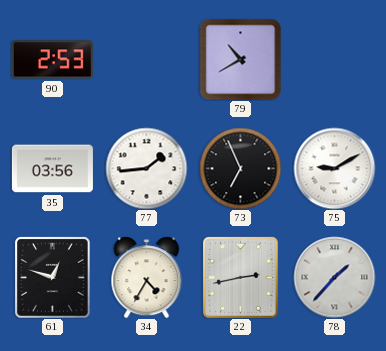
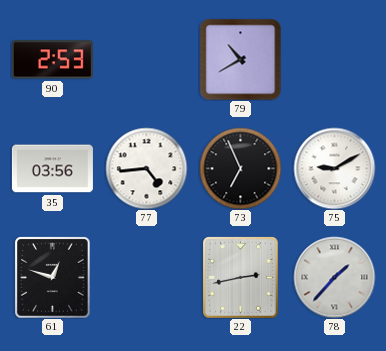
77: 1:44 -> 4:44 (146, 168)
34: 4:35 -> none (147, 277)
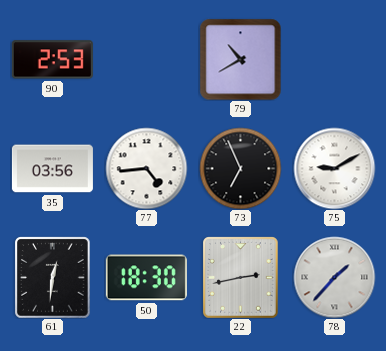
61: 12:48 -> 12:31 (53, 277)
50: none -> 18:30 (146, 278)
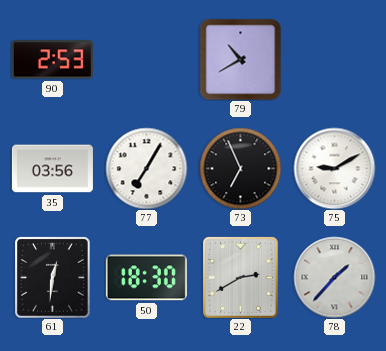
77: 4:44 -> 7:05 (146, 168)
22: 2:43 -> 2:40 (241, 277)
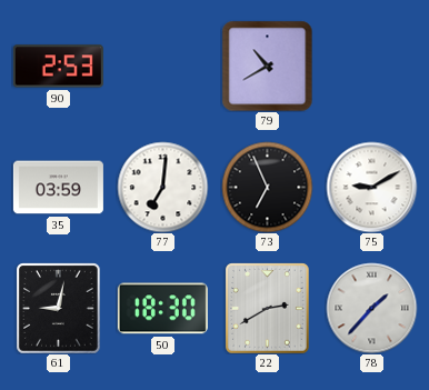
35: 03:56 -> 03:59 (58, 188)
77: 7:05 -> 7:01 (162, 187)
61: 12:31 -> 9:02 (59, 308)
